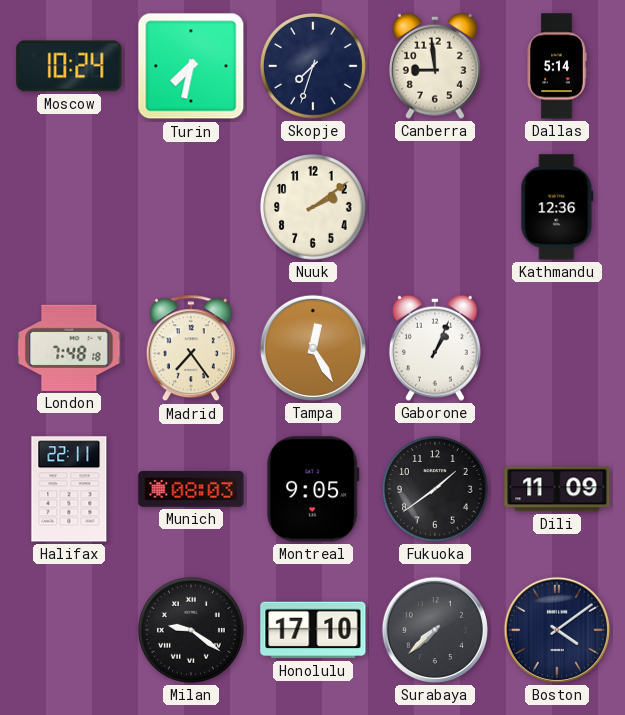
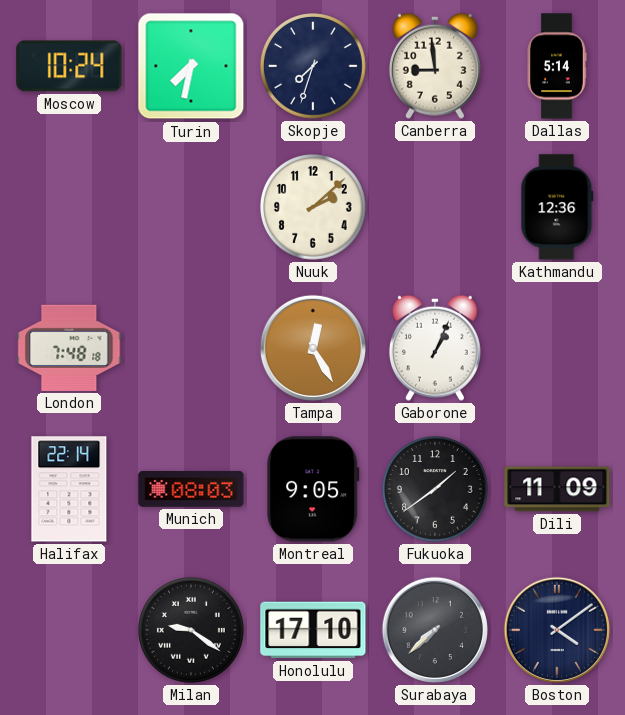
Nuuk: 2:09 -> 2:08 (314, 208)
Madrid: 7:24 -> none (191, 349)
Halifax: 22:11 -> 22:14 (69, 489)
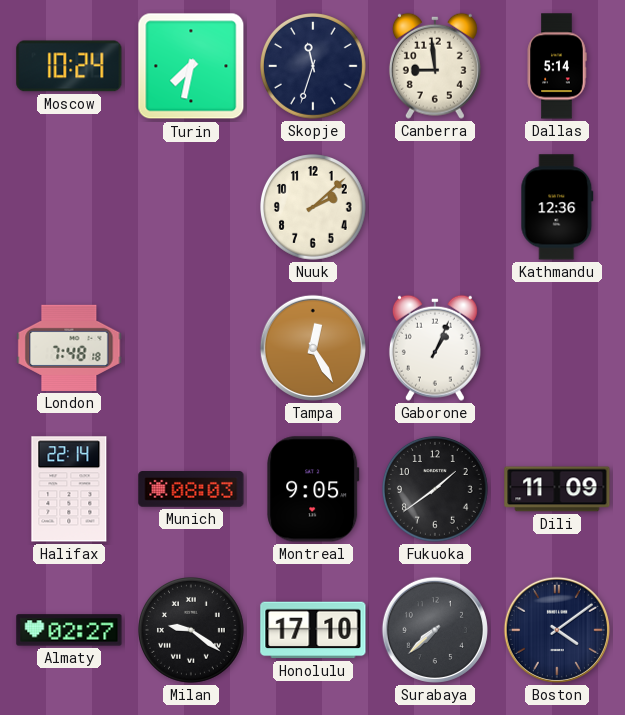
Skopje: 7:33 -> 11:33 (314, 67)
Almaty: none -> 02:27 (69, 630)
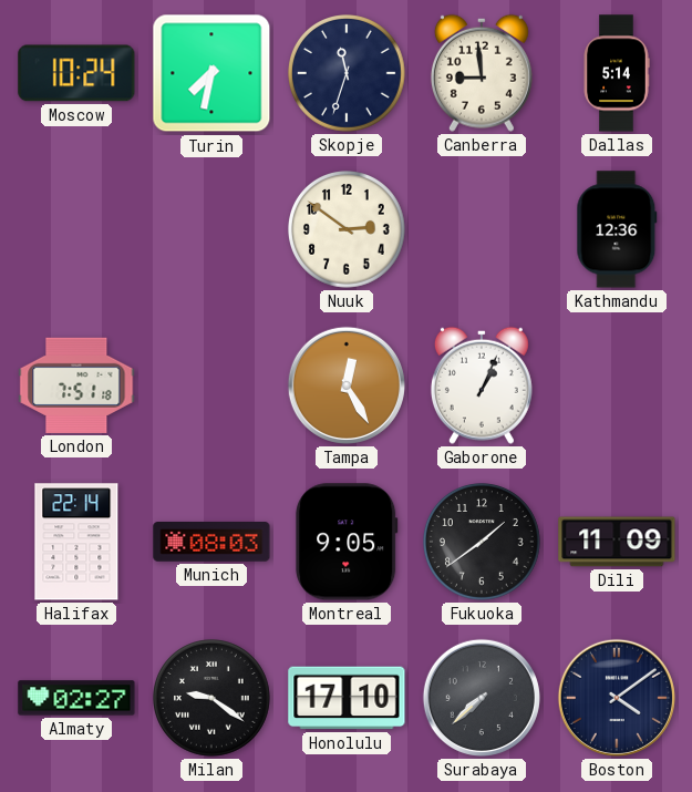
Nuuk: 2:08 -> 2:51 (348, 230)
London: 7:48 -> 7:51 (76, 385)
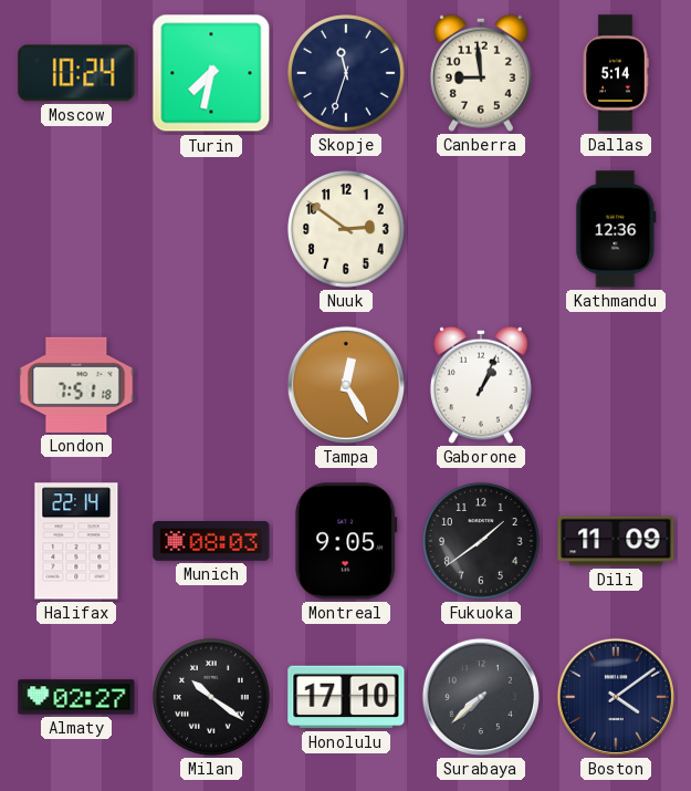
Milan: 9:21 -> 10:21 (212, 698)
